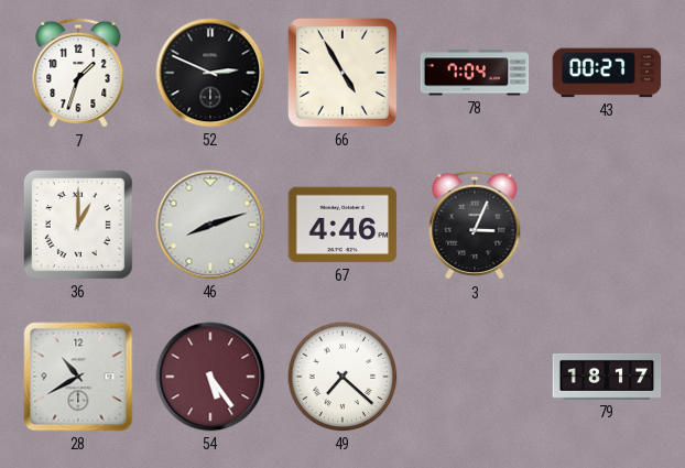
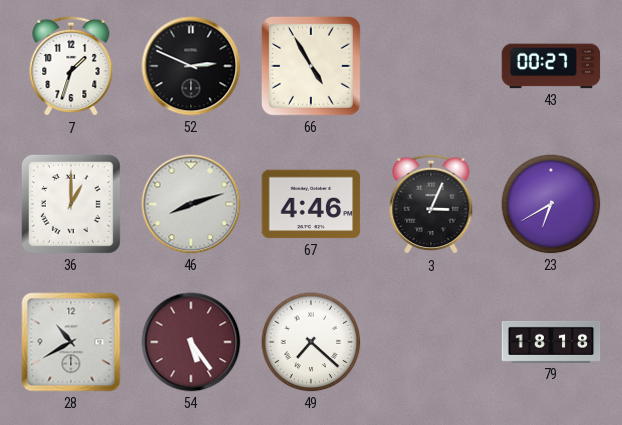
78: 7:04 -> none (475, 73)
23: none -> 6:40 (551, 204)
79: 18:17 -> 18:18 (551, 342)
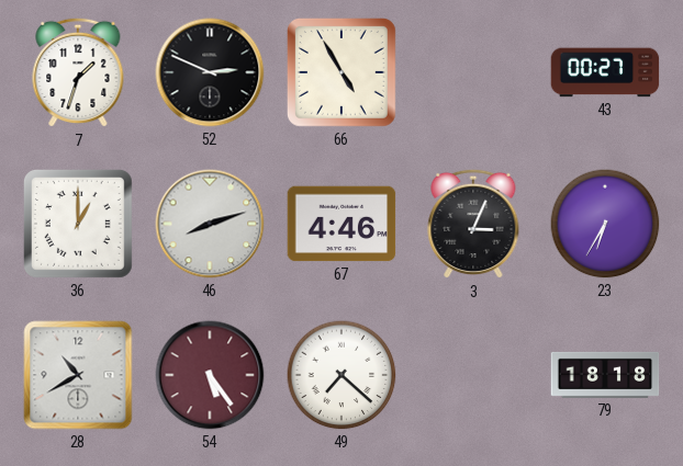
23: 6:40 -> 6:35 (605, 224)
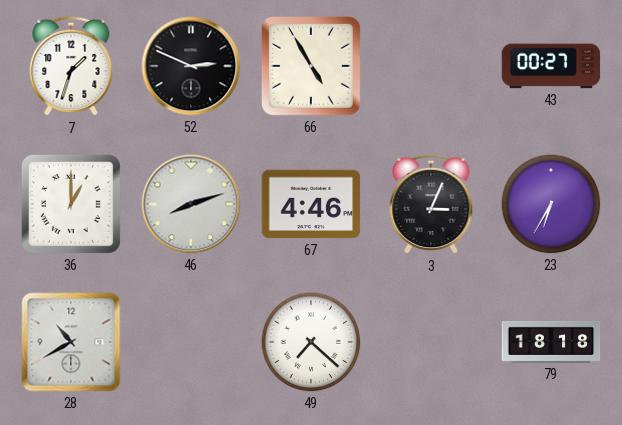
54: 5:24 -> none (210, 375)
